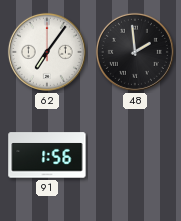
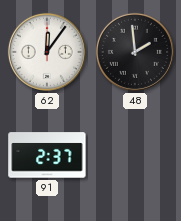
62: 7:06 -> 12:06 (47, 52)
91: 1:56 -> 2:37 (47, 155)
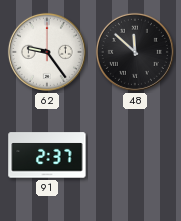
62: 12:06 -> 9:24 (47, 52)
48: 1:59 -> 11:52 (135, 52)
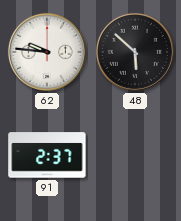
62: 9:24 -> 9:46 (47, 52)
48: 11:52 -> 5:52 (135, 52)
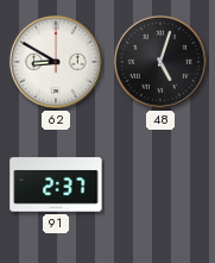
62: 9:46 -> 8:50 (56, 62)
48: 5:52 -> 5:03 (160, 62)
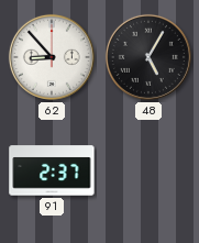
62: 8:50 -> 8:53 (52, 57)
48: 5:03 -> 5:05 (148, 57)
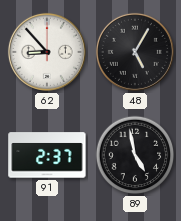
89: none -> 4:58 (135, 155)
